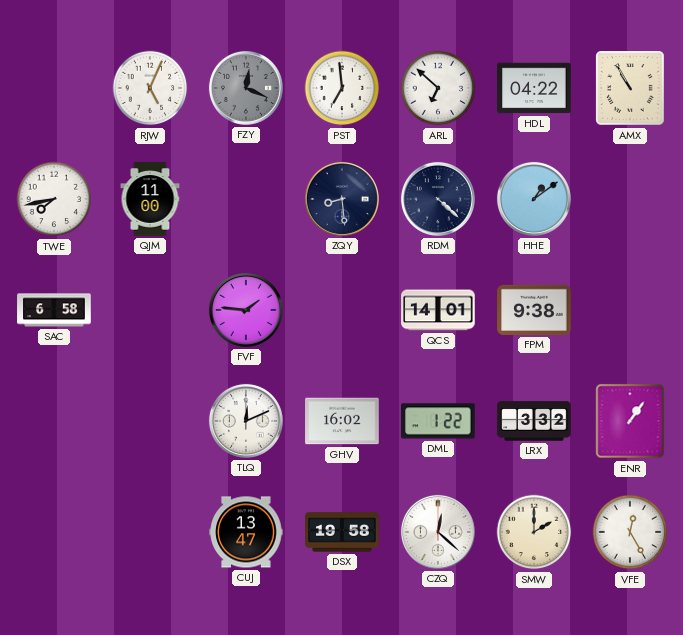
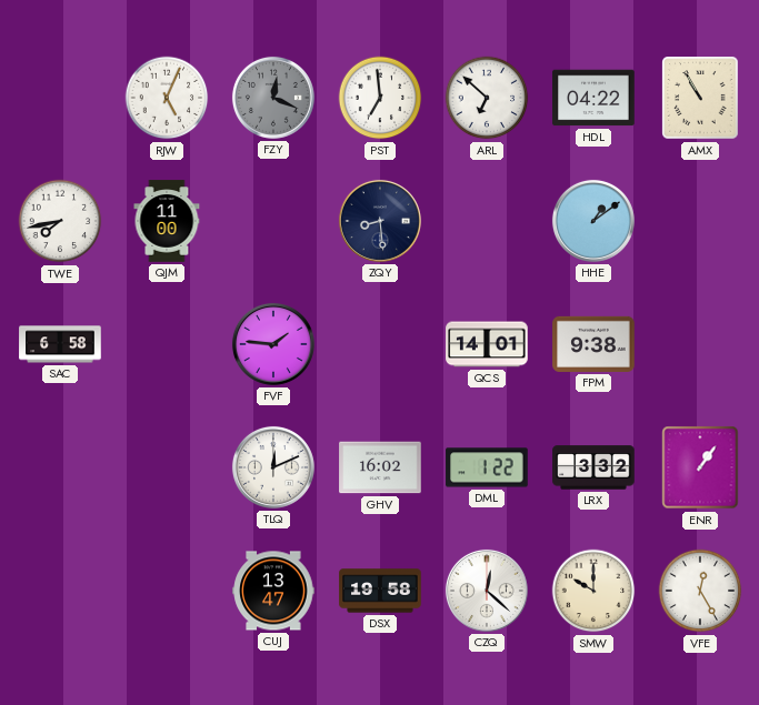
RDM: 4:22 -> none (438, 199)
SMW: 2:00 -> 10:00 (593, 591)
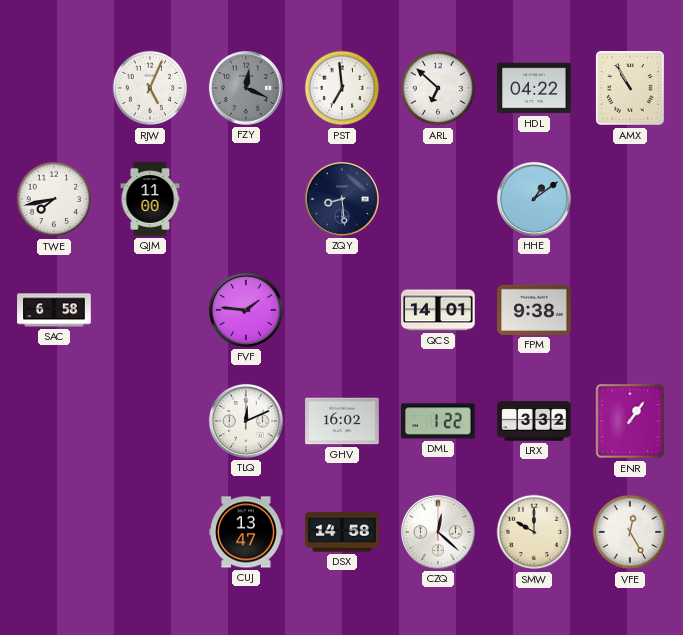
DSX: 19:58 -> 14:58 (342, 532)
